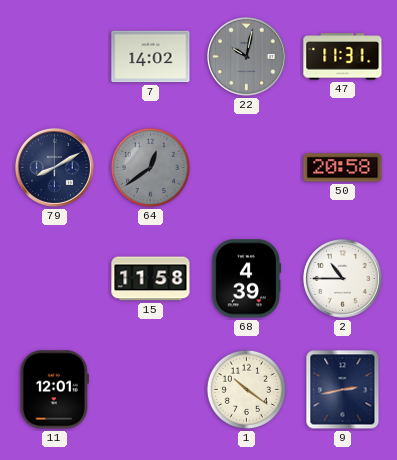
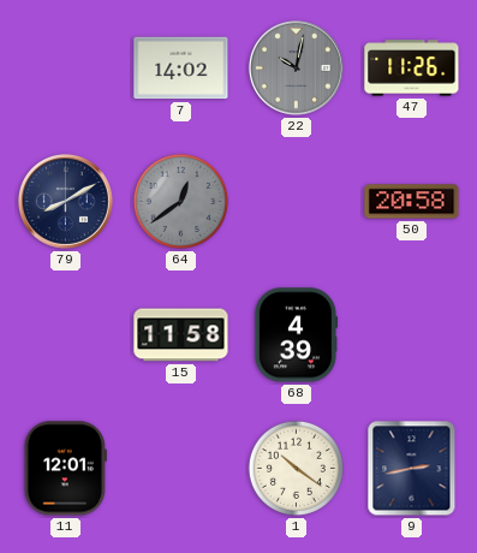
47: 11:31 -> 11:26 (412, 69)
2: 10:45 -> none (342, 279)
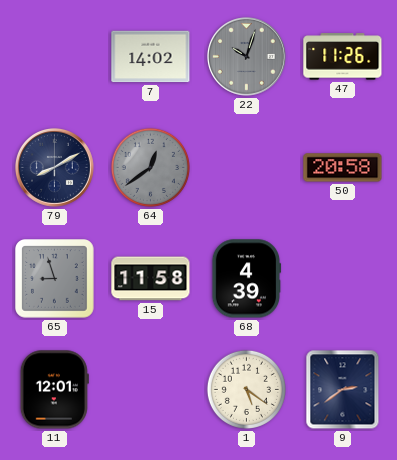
22: 10:02 -> 10:03 (246, 57)
65: none -> 8:57 (55, 279)
1: 10:21 -> 5:21 (246, 389)
9: 2:43 -> 2:39 (343, 390)
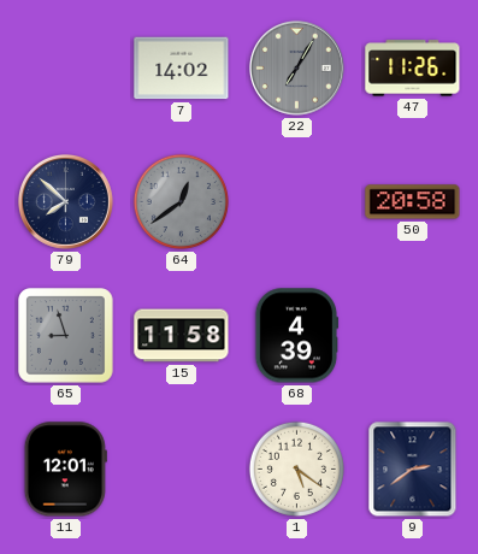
22: 10:03 -> 7:05 (296, 69)
79: 8:10 -> 7:52 (65, 202)
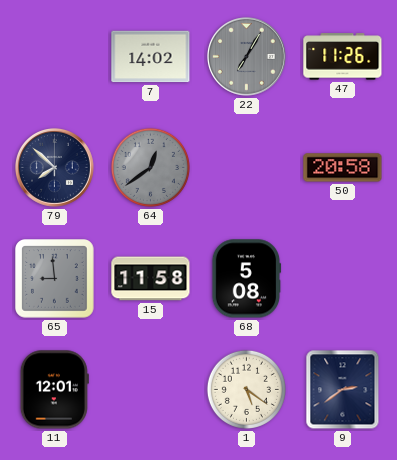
65: 8:57 -> 8:59 (55, 279)
68: 4:39 -> 5:08 (246, 279)
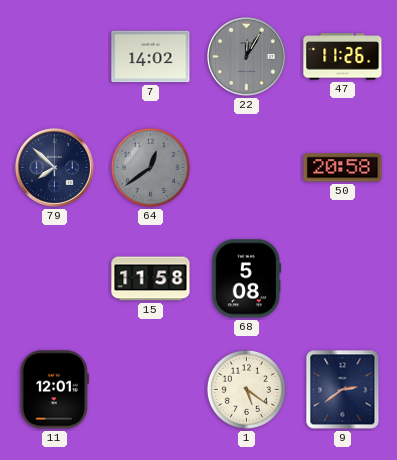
22: 7:05 -> 12:05 (246, 57)
65: 8:59 -> none (55, 279)
